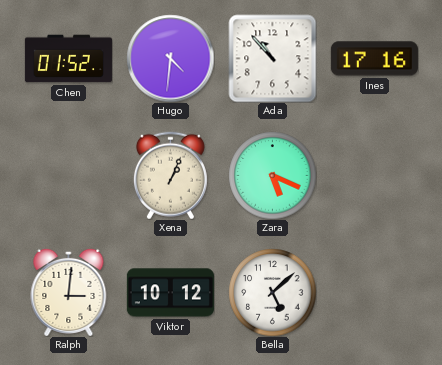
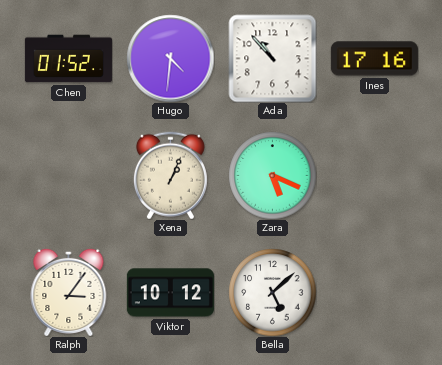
Ralph: 3:01 -> 3:06 (69, 292)
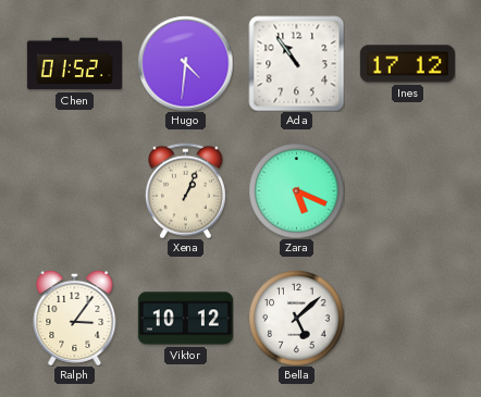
Ada: 10:53 -> 10:54 (296, 63)
Ines: 17:16 -> 17:12 (407, 64)
